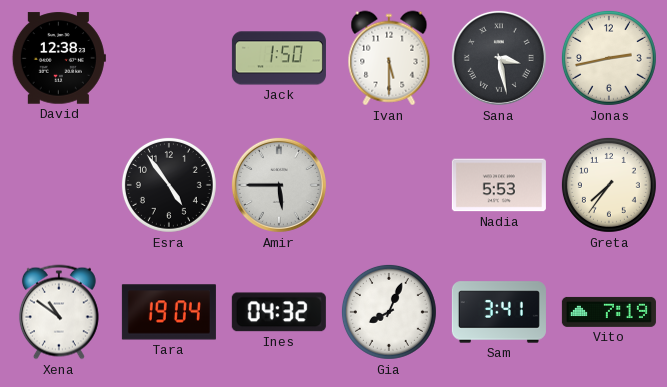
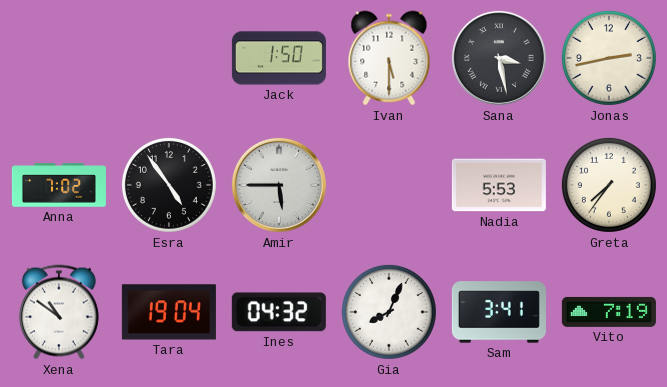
David: 12:38 -> none (59, 58)
Anna: none -> 7:02 (59, 185)
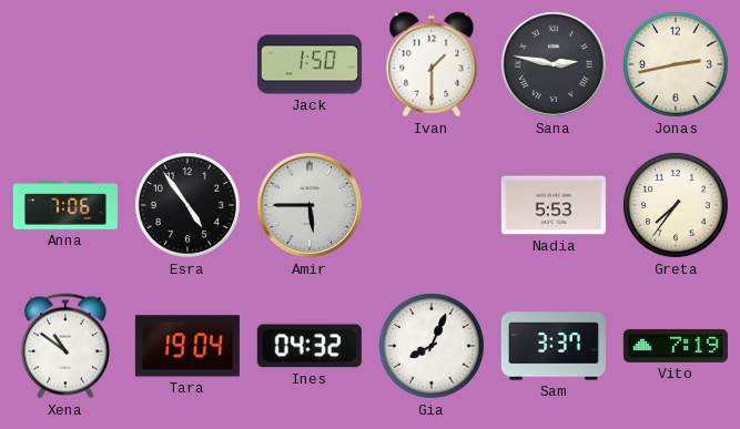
Ivan: 5:30 -> 1:30 (432, 64)
Sana: 3:28 -> 2:47 (554, 64)
Anna: 7:02 -> 7:06 (65, 205)
Sam: 3:41 -> 3:37 (554, 346)
